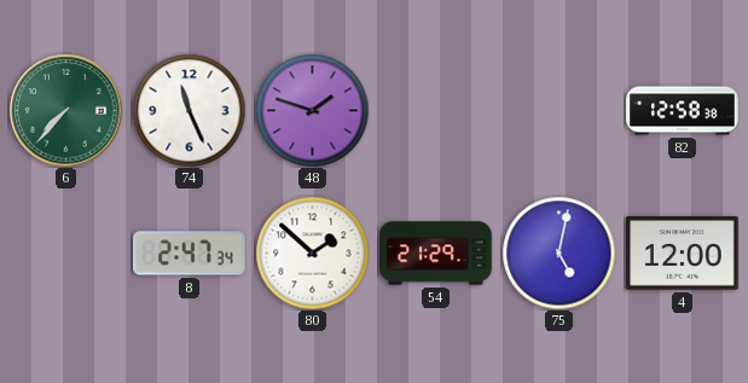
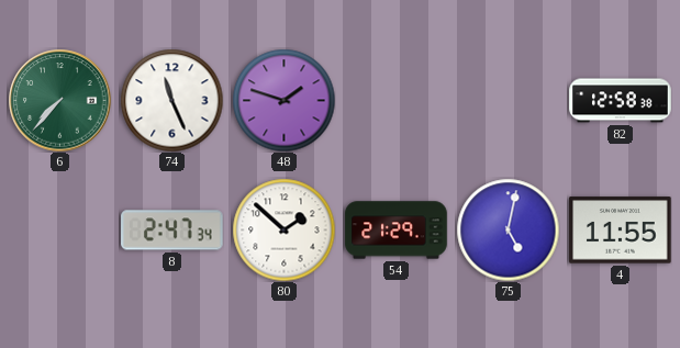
4: 12:00 -> 11:55 (621, 231)
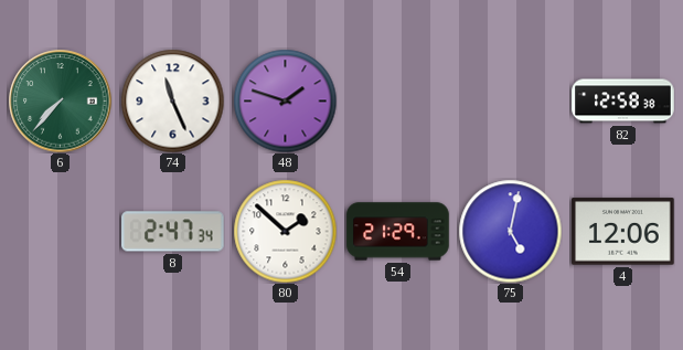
4: 11:55 -> 12:06 (623, 232)
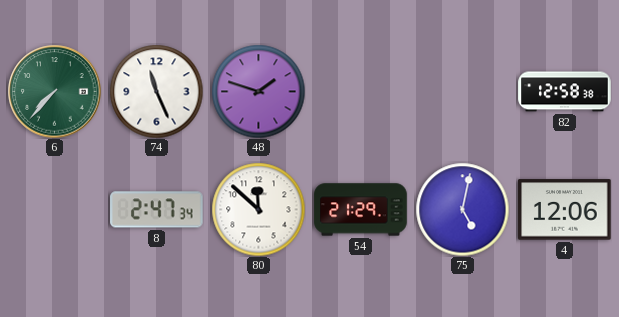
80: 1:52 -> 11:52 (258, 209)
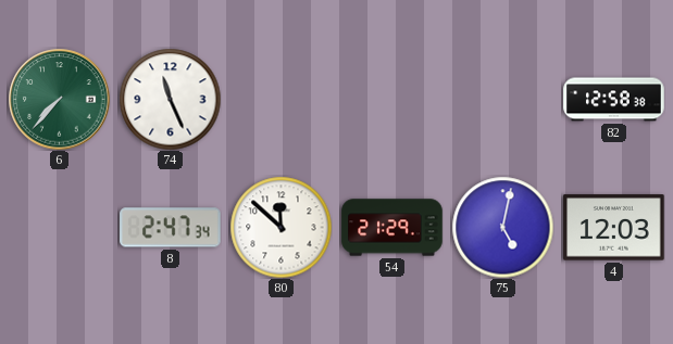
48: 1:48 -> none (258, 91)
4: 12:06 -> 12:03 (614, 228)
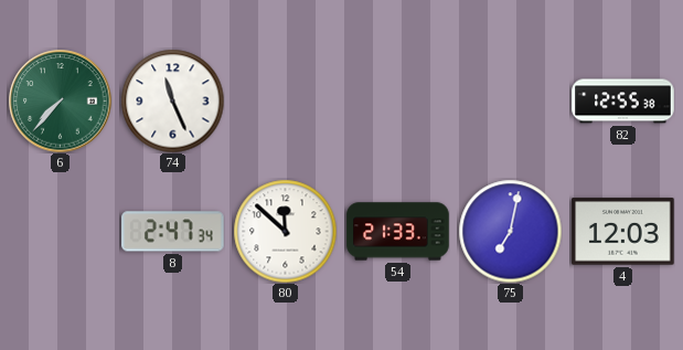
82: 12:58 -> 12:55 (623, 102)
54: 21:29 -> 21:33 (398, 232)
75: 5:02 -> 7:02 (510, 231)
